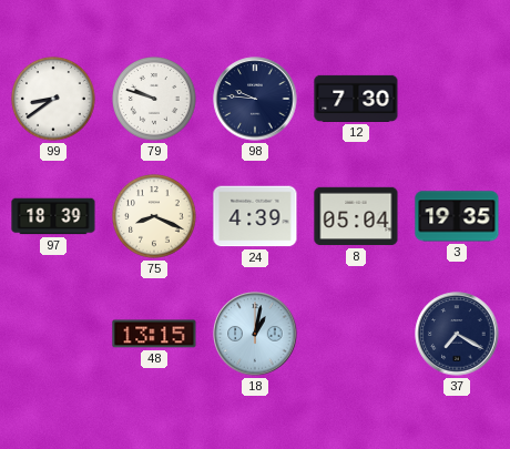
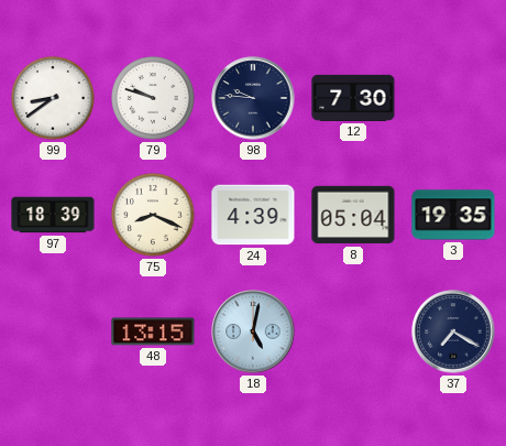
18: 1:02 -> 5:02 (253, 331)
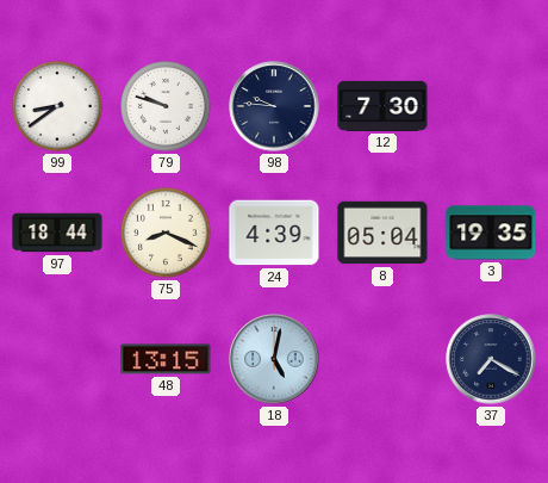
97: 18:39 -> 18:44 (57, 233)
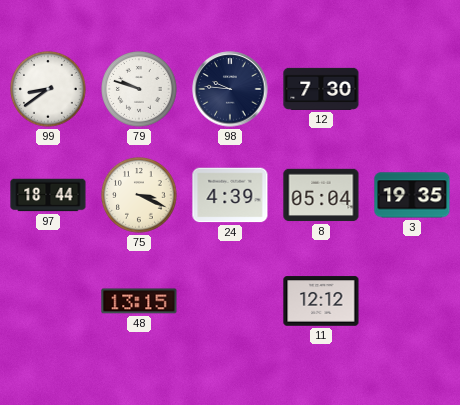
75: 8:19 -> 3:19 (140, 196)
18: 5:02 -> none (274, 359)
11: none -> 12:12 (321, 301)
37: 7:20 -> none (491, 359)
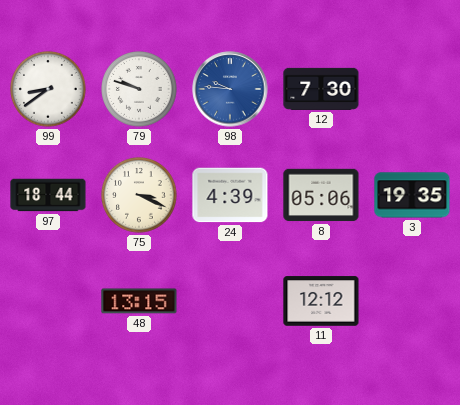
98 dial: navy -> blue (230, 89)
8: 05:04 -> 05:06 (321, 195)
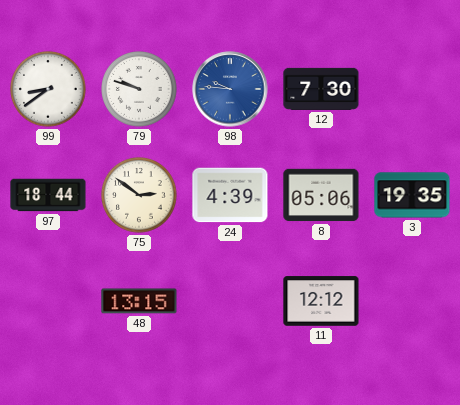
75: 3:19 -> 2:51 (140, 196)
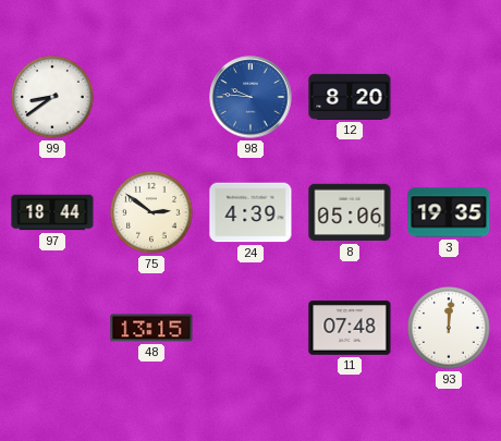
79: 9:48 -> none (140, 90)
12: 7:30 -> 8:20 (350, 97)
11: 12:12 -> 07:48 (350, 328)
93: none -> 12:01 (450, 329)
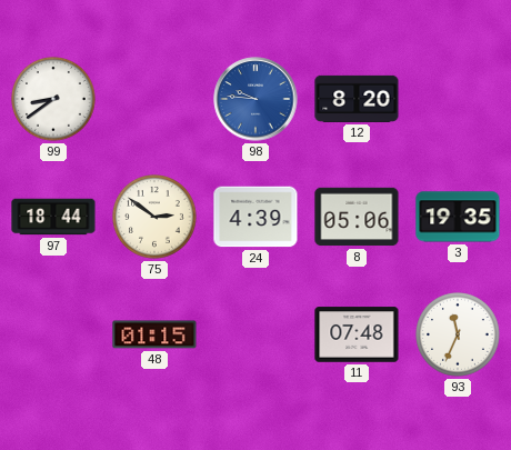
48: 13:15 -> 01:15 (154, 334)
93: 12:01 -> 11:34 (459, 336)
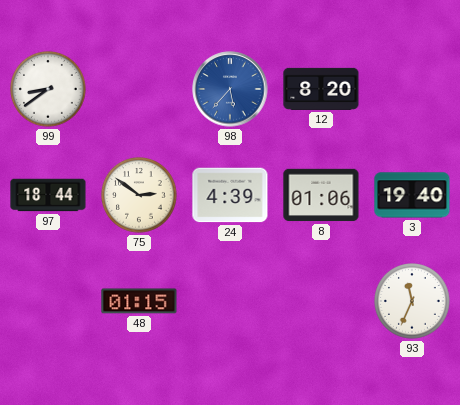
98: 9:46 -> 5:37 (230, 89)
8: 05:06 -> 01:06 (321, 195)
3: 19:35 -> 19:40 (412, 195)
11: 07:48 -> none (357, 334)
